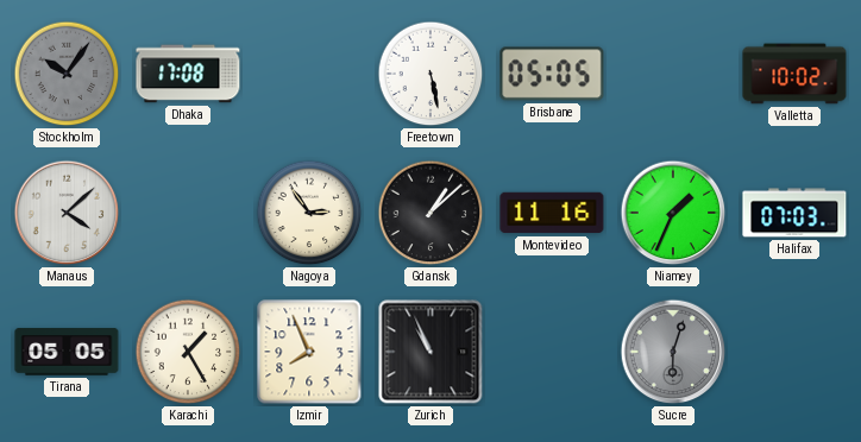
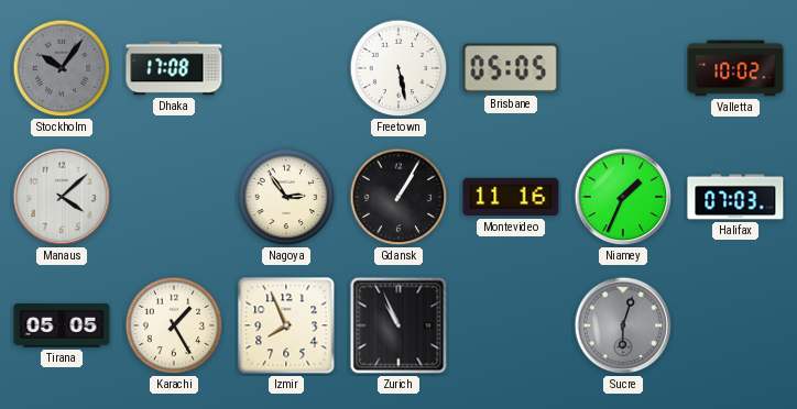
Gdansk: 1:08 -> 1:05 (398, 197)
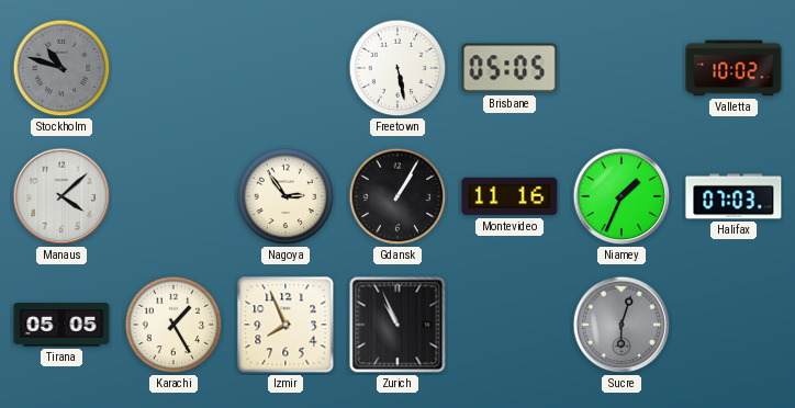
Stockholm: 10:06 -> 10:48 (61, 68)
Dhaka: 17:08 -> none (174, 68)
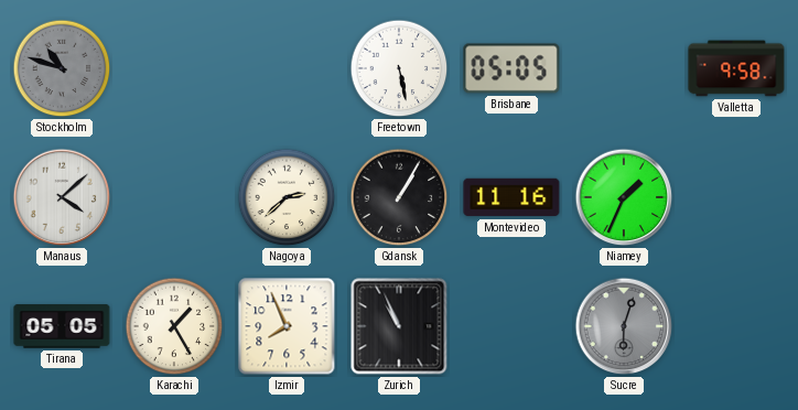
Valletta: 10:02 -> 9:58 (736, 68)
Nagoya: 2:54 -> 2:38 (287, 197)
Halifax: 07:03 -> none (734, 196)
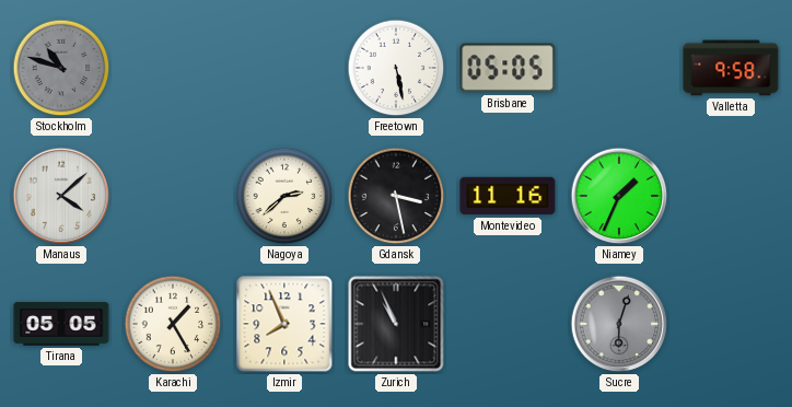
Gdansk: 1:05 -> 3:28 (396, 196)
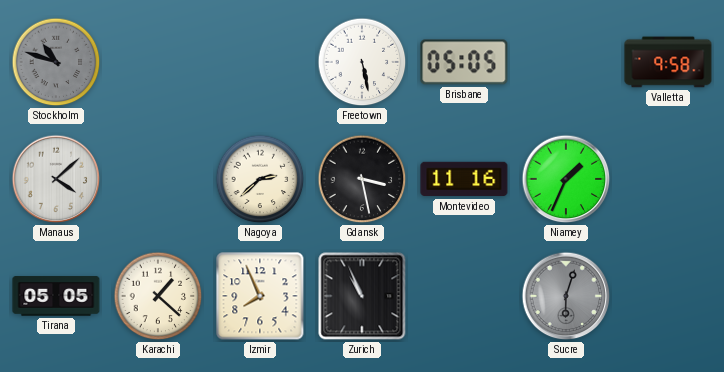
Karachi: 1:25 -> 1:22 (158, 296)
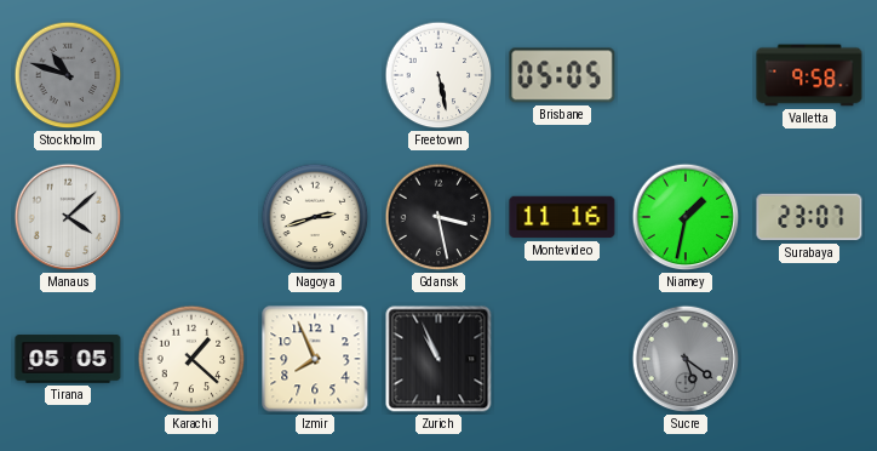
Nagoya: 2:38 -> 2:42 (315, 217)
Niamey: 1:34 -> 1:32 (686, 217)
Surabaya: none -> 23:07 (809, 217)
Sucre: 6:03 -> 5:21 (686, 359)
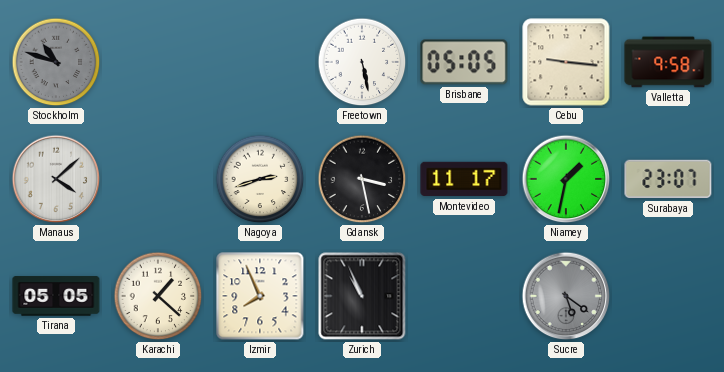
Cebu: none -> 9:16 (566, 62)
Montevideo: 11:16 -> 11:17 (464, 179)
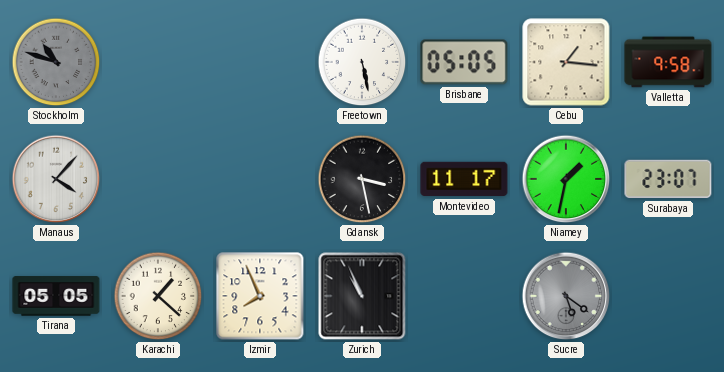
Cebu: 9:16 -> 1:16 (566, 62)
Manaus: 4:08 -> 4:07 (56, 179)
Nagoya: 2:42 -> none (260, 179)
